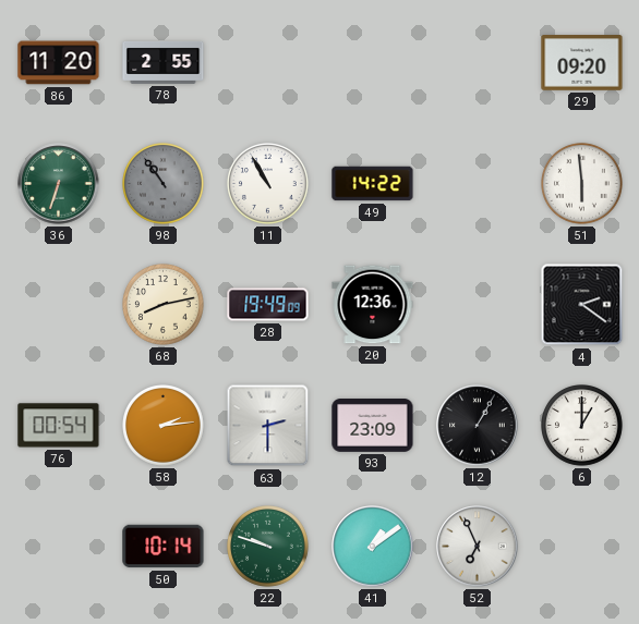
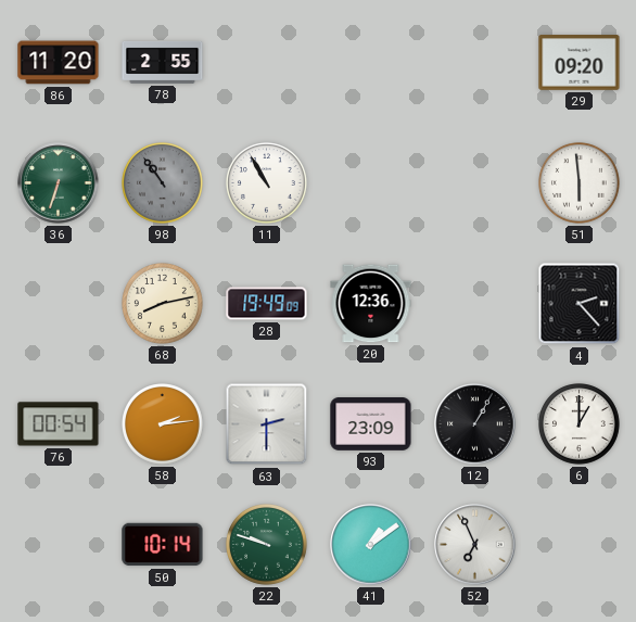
49: 14:22 -> none (373, 184)
4: 2:21 -> 2:23 (580, 304)
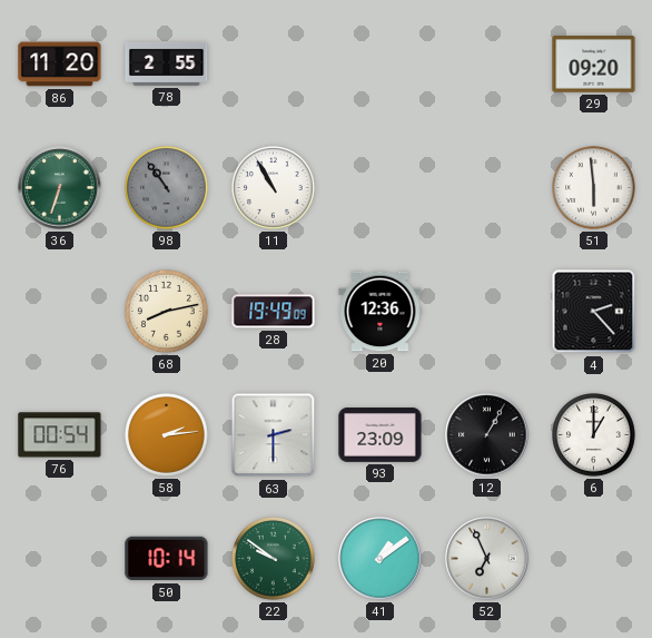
22: 9:48 -> 9:51 (274, 559)
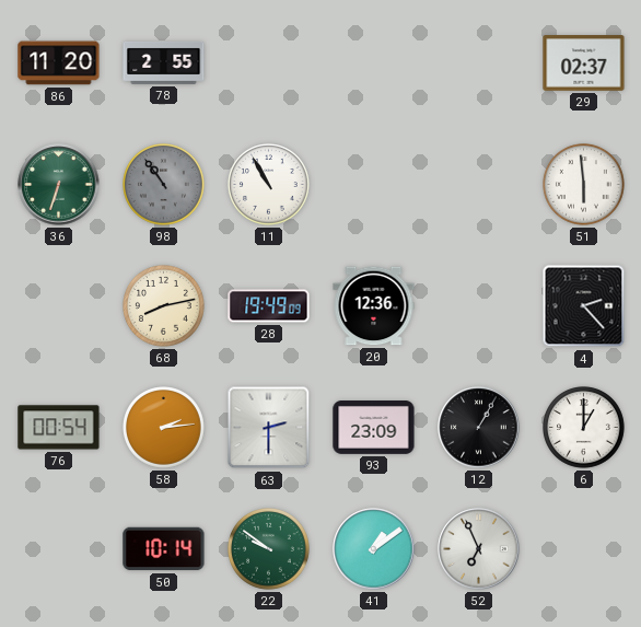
29: 09:20 -> 02:37 (584, 63)
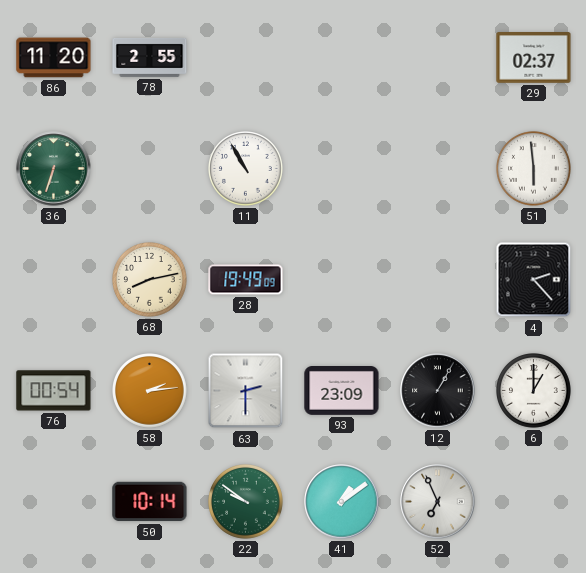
98: 10:54 -> none (164, 185)
20: 12:36 -> none (374, 306)
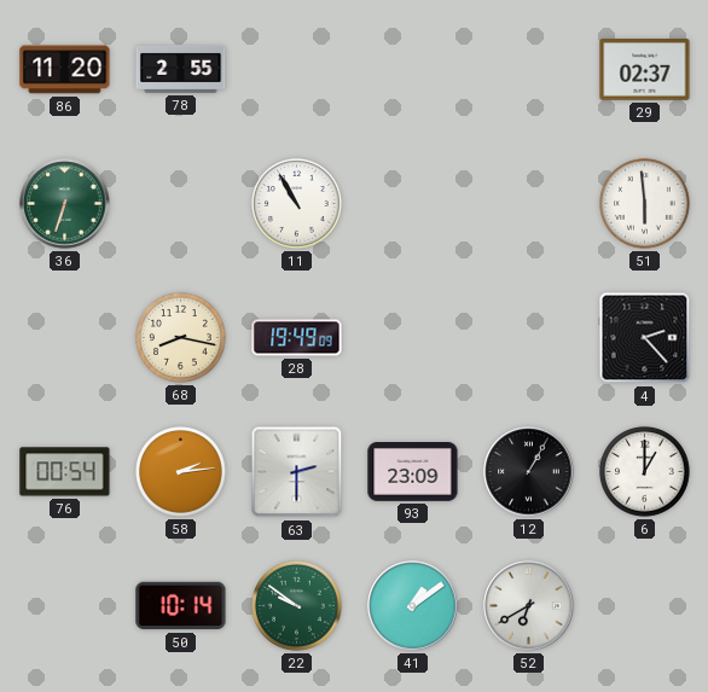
68: 8:13 -> 8:17 (181, 338)
52: 6:56 -> 6:40 (529, 606)
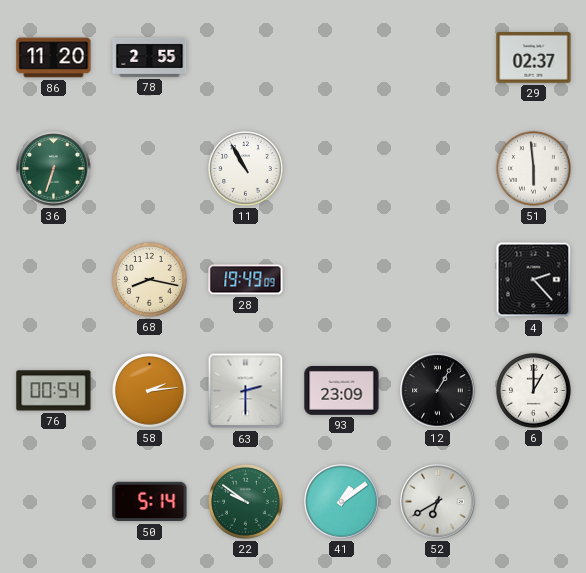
50: 10:14 -> 5:14 (150, 502)
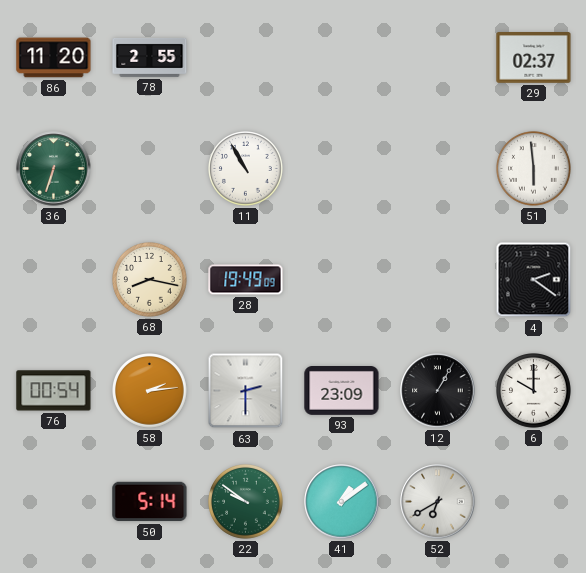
4: 2:23 -> 2:21 (534, 280)
6: 1:00 -> 10:00 (534, 391)
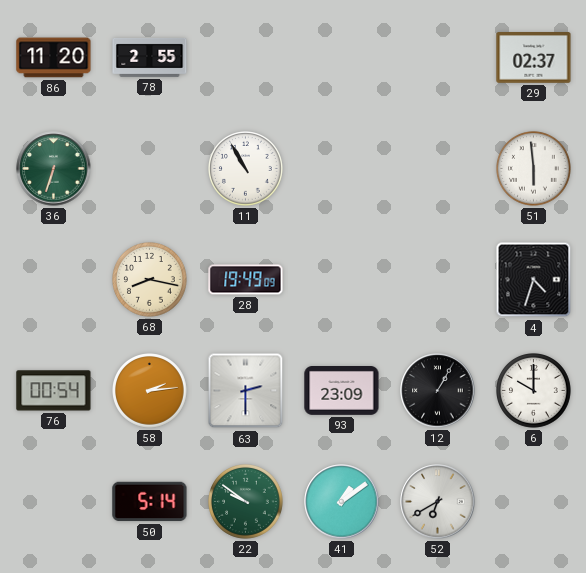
4: 2:21 -> 4:33 (534, 280)
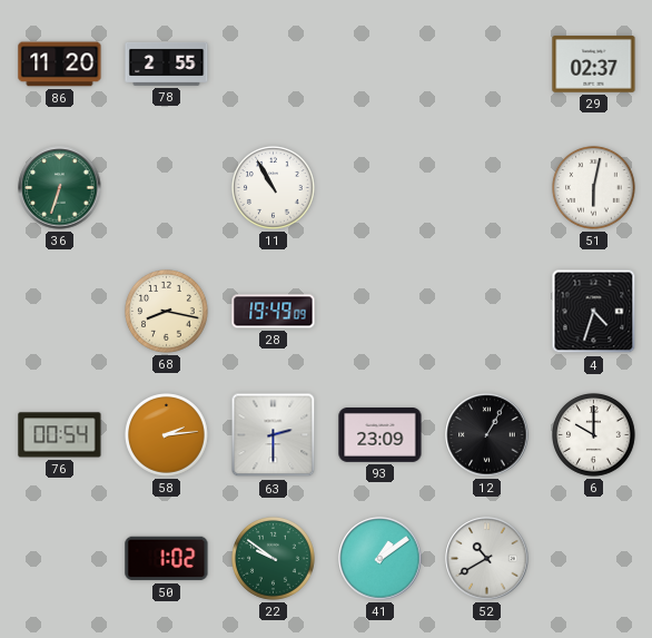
51: 5:59 -> 6:02 (594, 188)
50: 5:14 -> 1:02 (167, 559)
52: 6:40 -> 10:40 (487, 559)
